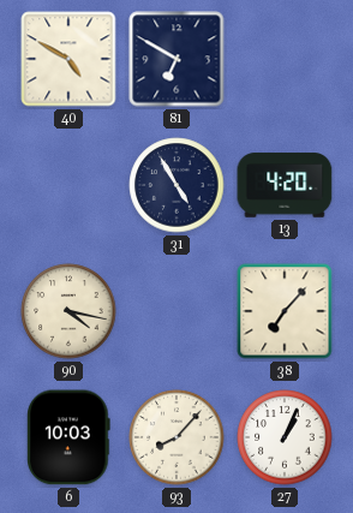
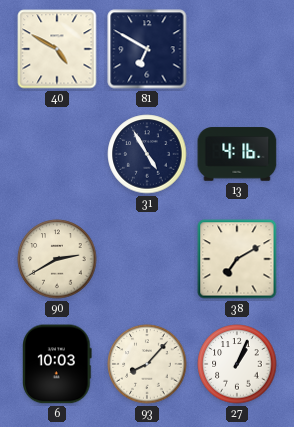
13: 4:20 -> 4:16 (237, 154)
90: 4:17 -> 2:40 (57, 259)
38: 7:07 -> 7:10 (237, 259)
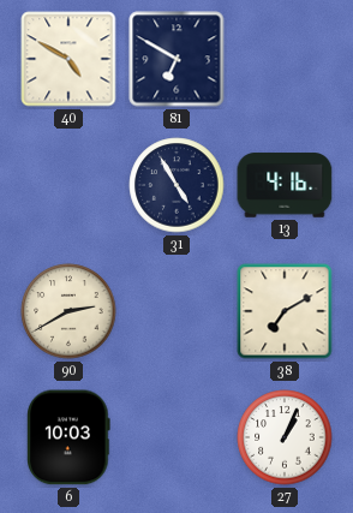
93: 8:07 -> none (147, 364)
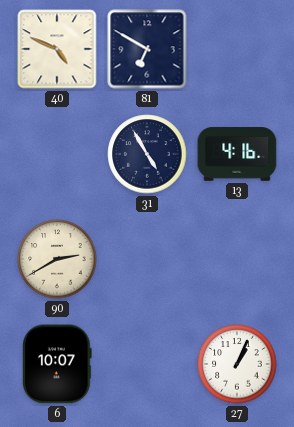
40: 4:50 -> 4:49 (57, 49)
38: 7:10 -> none (285, 311)
6: 10:03 -> 10:07 (57, 364)
